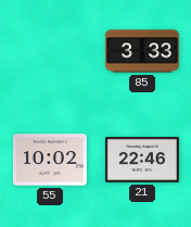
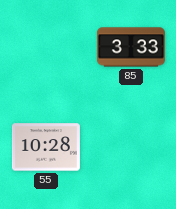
55: 10:02 -> 10:28 (46, 147)
21: 22:46 -> none (142, 160)
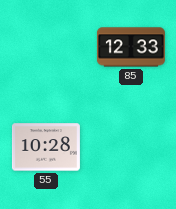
85: 3:33 -> 12:33 (131, 47)
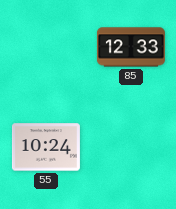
55: 10:28 -> 10:24 (46, 147)
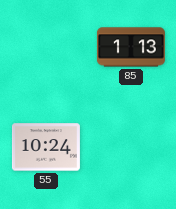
85: 12:33 -> 1:13 (131, 47)
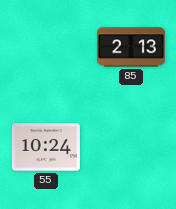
85: 1:13 -> 2:13 (131, 47)
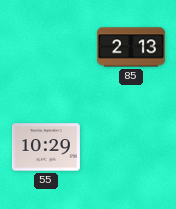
55: 10:24 -> 10:29 (46, 147)
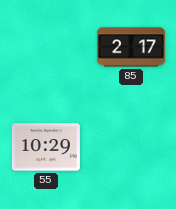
85: 2:13 -> 2:17 (131, 47)
